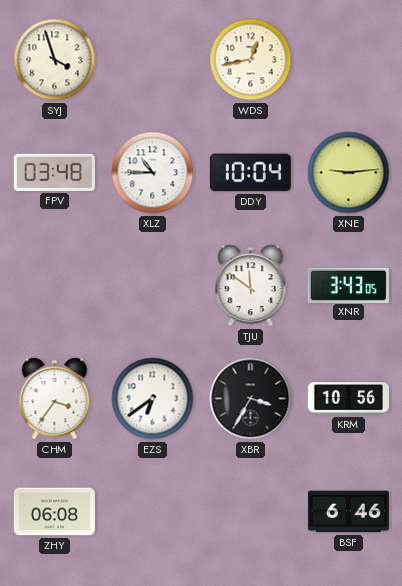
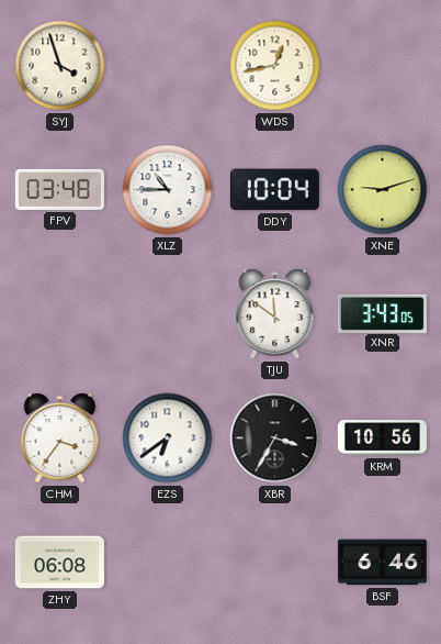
XNE: 9:14 -> 9:12 (383, 190)
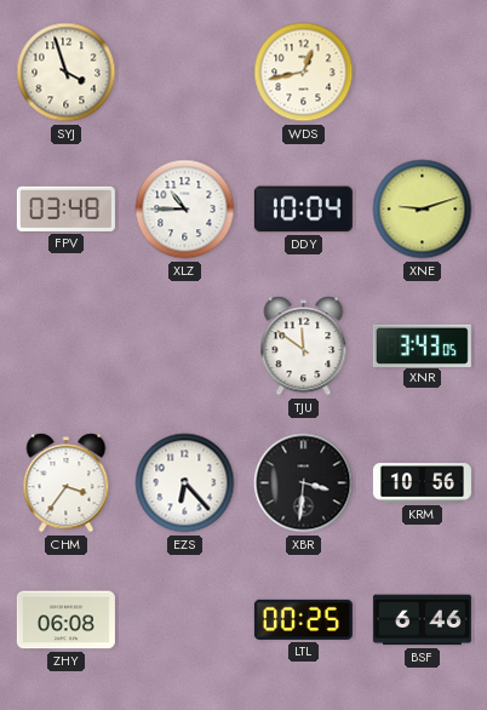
EZS: 6:39 -> 6:23 (185, 483)
XBR: 3:35 -> 3:31 (304, 483)
LTL: none -> 00:25 (303, 619)
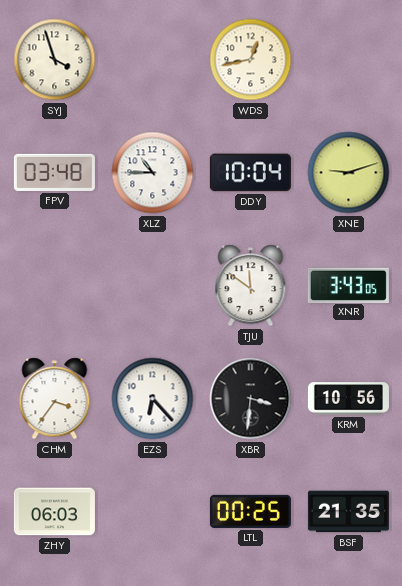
ZHY: 06:08 -> 06:03 (54, 512)
BSF: 6:46 -> 21:35 (348, 512)
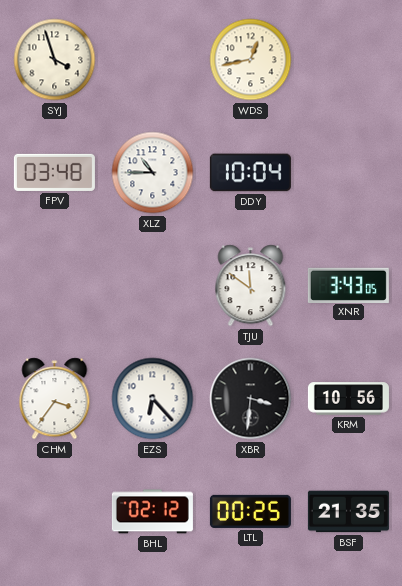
XNE: 9:12 -> none (349, 173)
ZHY: 06:03 -> none (54, 512)
BHL: none -> 02:12 (152, 512)
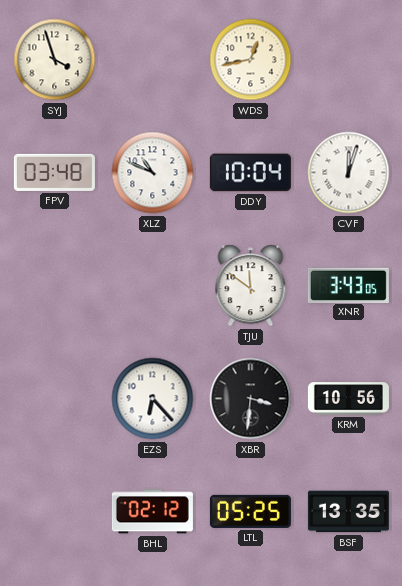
XLZ: 10:45 -> 10:49 (153, 173)
CVF: none -> 12:03 (349, 173)
CHM: 3:36 -> none (55, 399)
LTL: 00:25 -> 05:25 (250, 511)
BSF: 21:35 -> 13:35 (348, 512)
